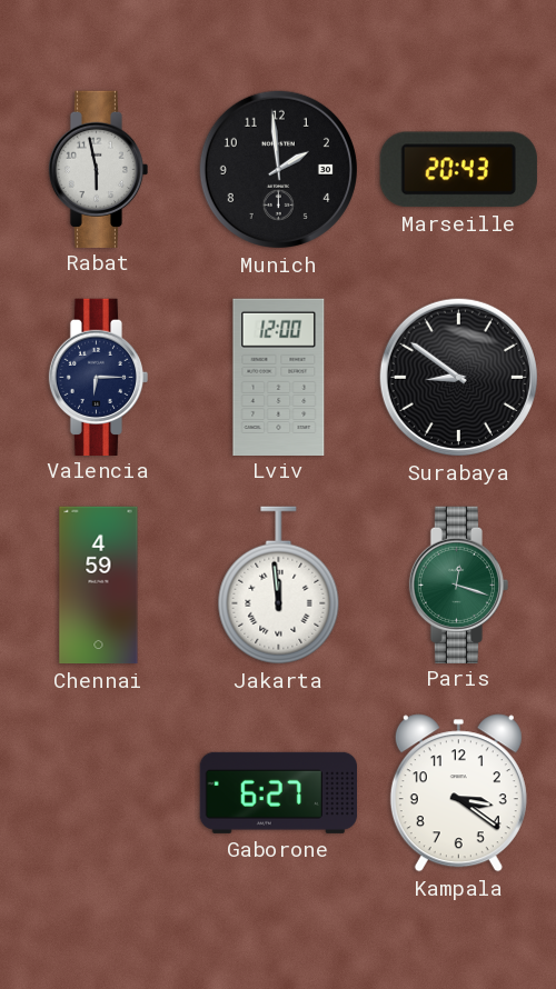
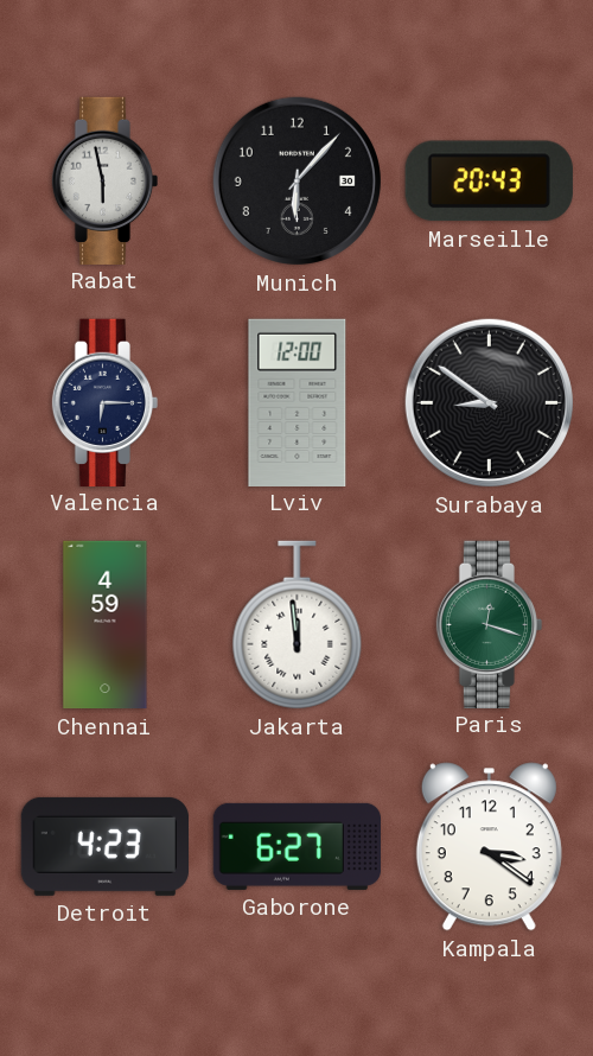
Munich: 1:59 -> 6:07 (296, 180)
Detroit: none -> 4:23 (104, 846)
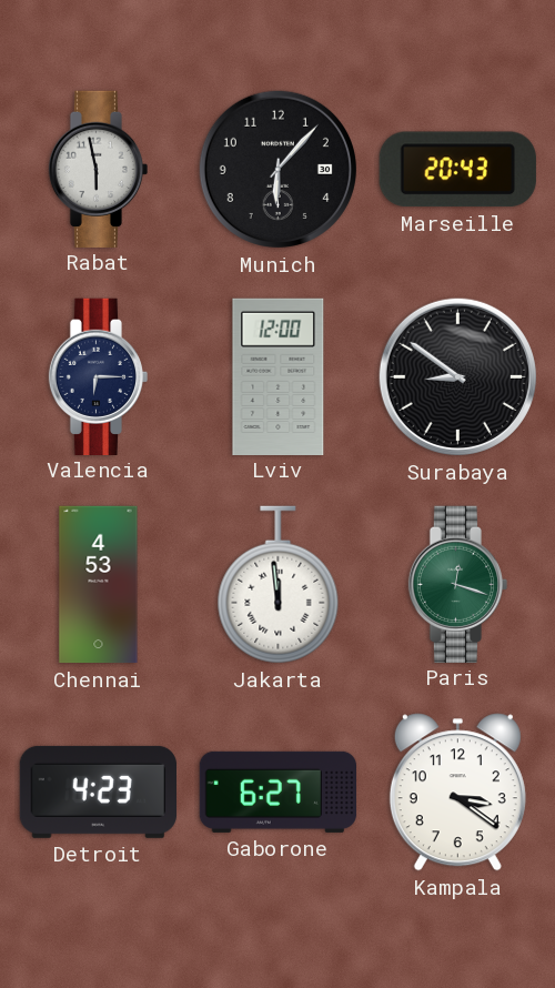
Chennai: 4:59 -> 4:53 (99, 585)
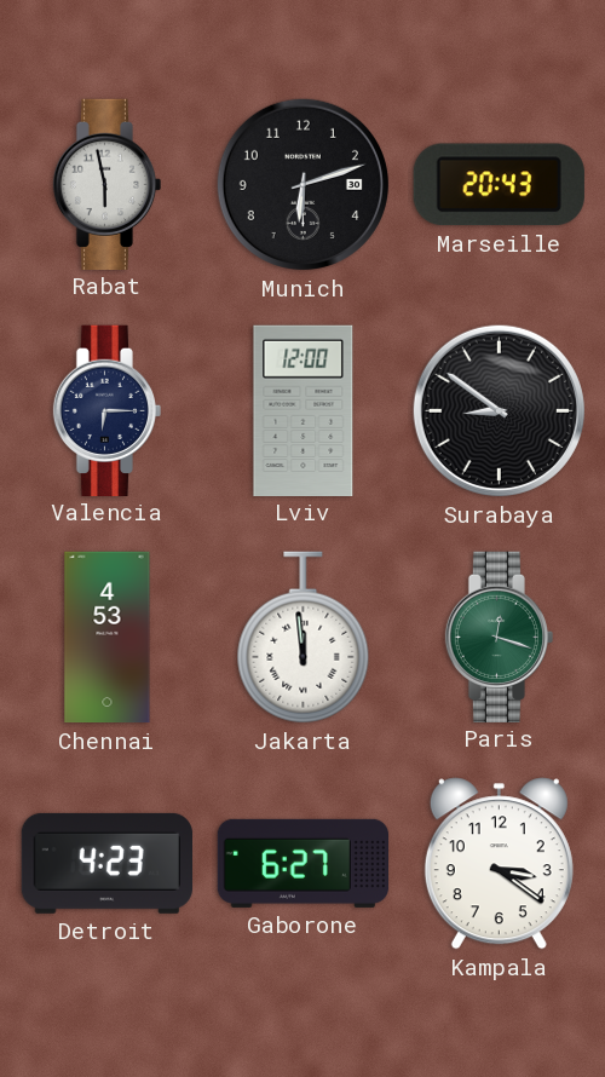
Munich: 6:07 -> 6:12 (302, 184)
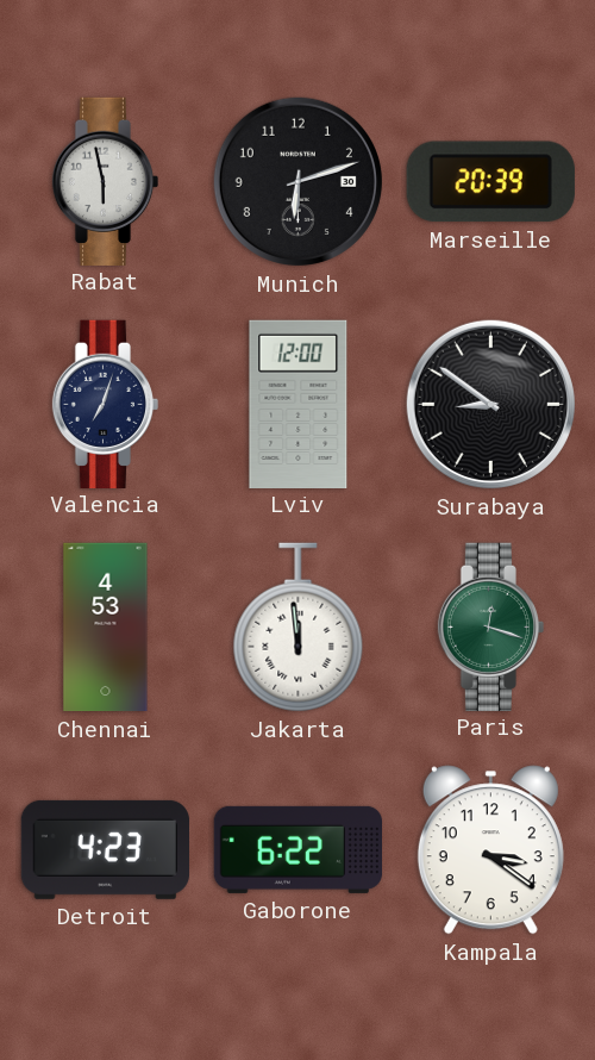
Marseille: 20:43 -> 20:39 (490, 182)
Valencia: 6:15 -> 7:03 (106, 404)
Gaborone: 6:27 -> 6:22 (297, 849)
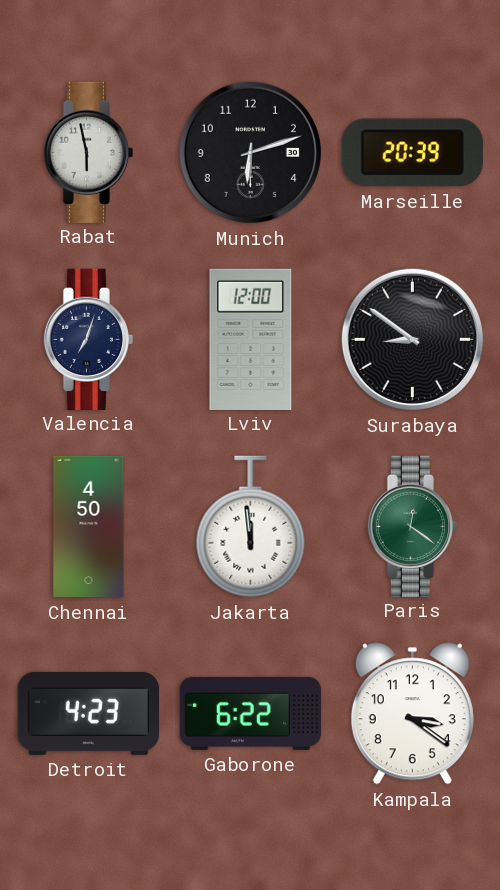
Chennai: 4:53 -> 4:50 (89, 527)
Paris: 12:18 -> 12:21 (413, 526)
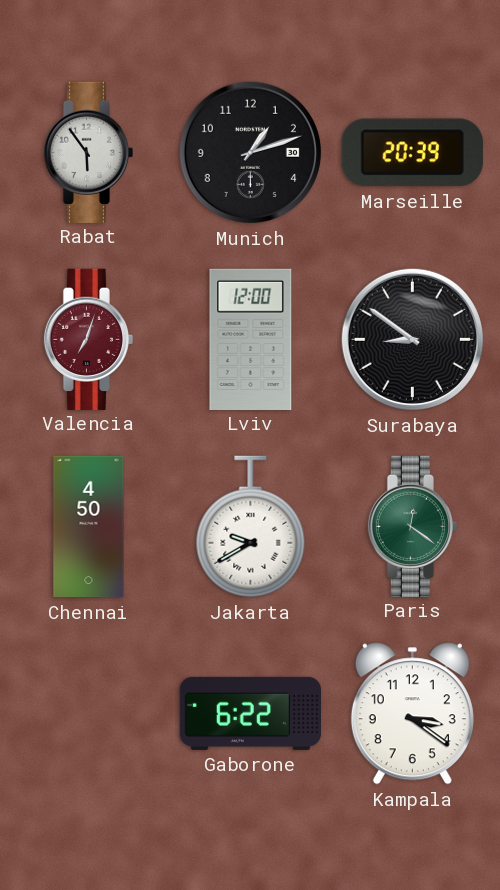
Rabat: 5:58 -> 5:54 (89, 152)
Munich: 6:12 -> 1:12 (250, 152)
Valencia dial: navy -> burgundy (89, 339)
Jakarta: 11:59 -> 9:40 (251, 527)
Detroit: 4:23 -> none (88, 713)
